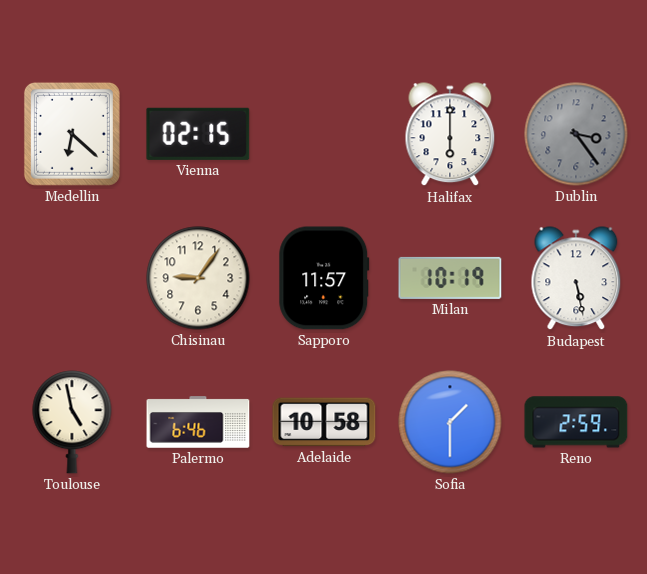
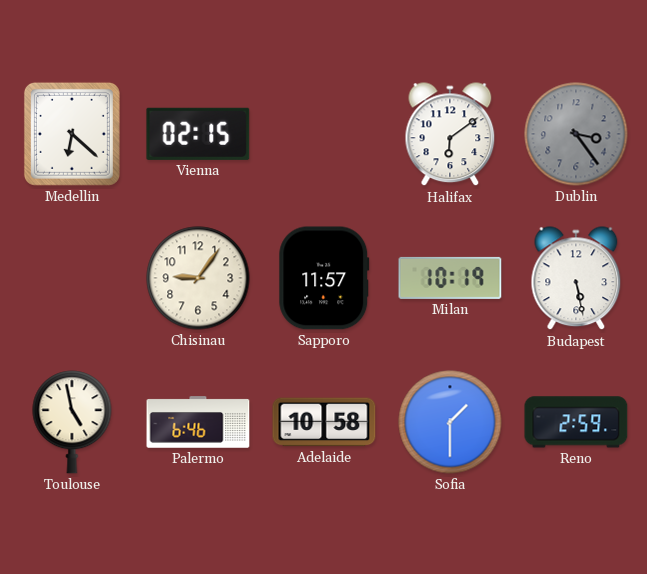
Halifax: 6:00 -> 6:09 (450, 135)
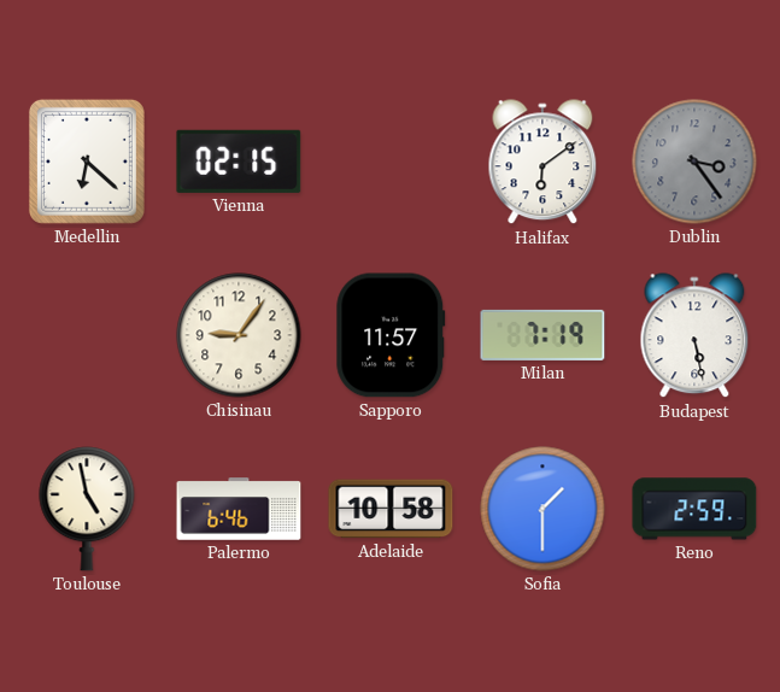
Milan: 10:19 -> 7:19 (543, 335)
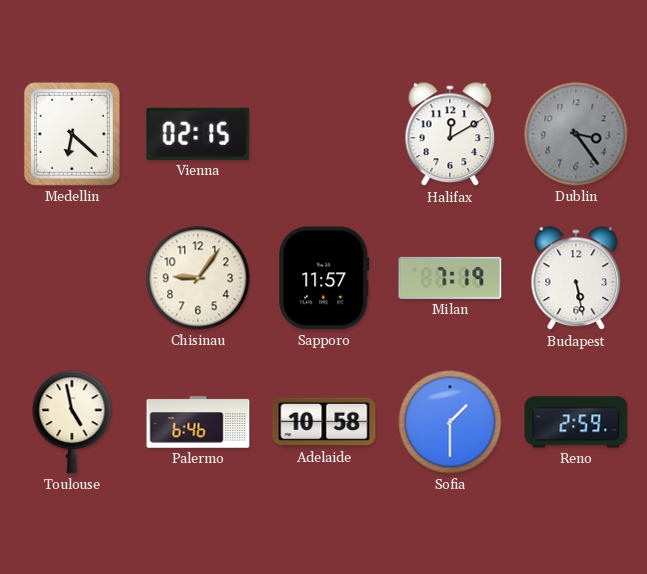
Halifax: 6:09 -> 12:10 (450, 135)
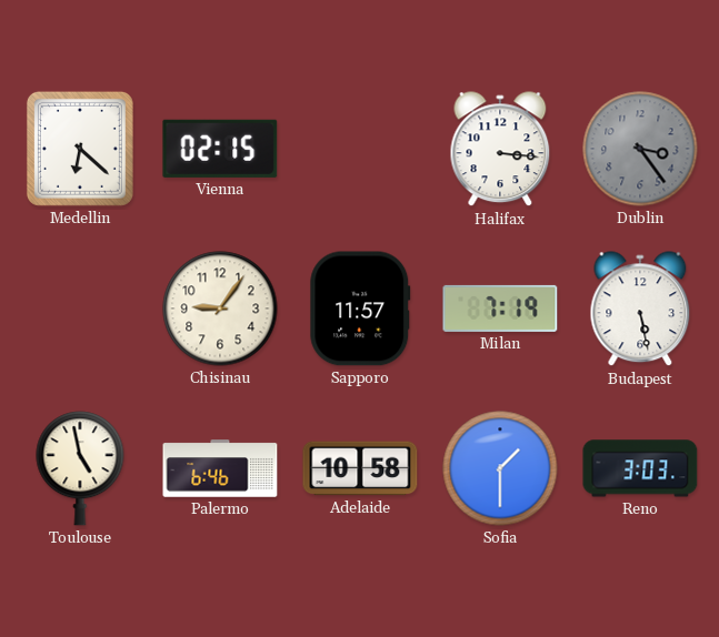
Halifax: 12:10 -> 3:16 (500, 150)
Reno: 2:59 -> 3:03 (640, 468)
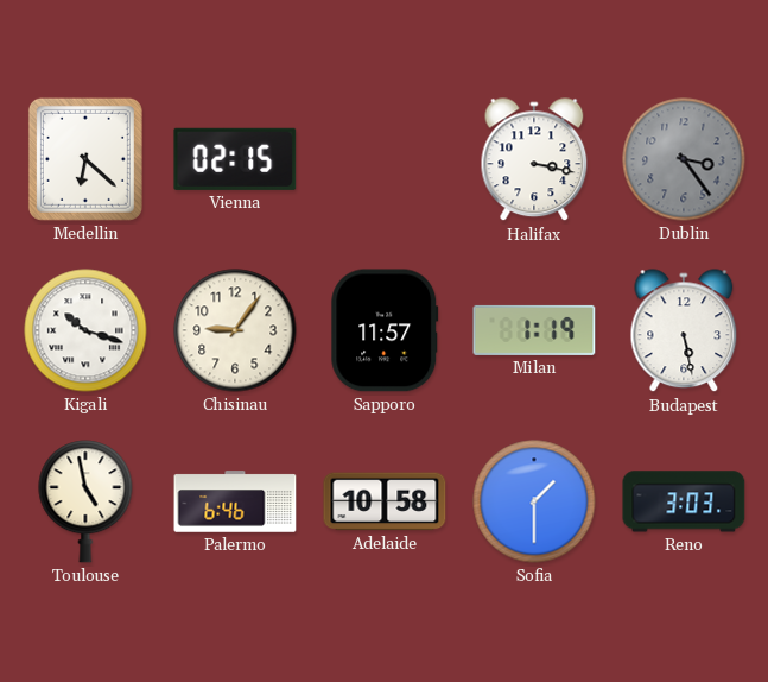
Halifax: 3:16 -> 3:17 (534, 160)
Kigali: none -> 10:18 (85, 330)
Milan: 7:19 -> 1:19 (534, 330)
